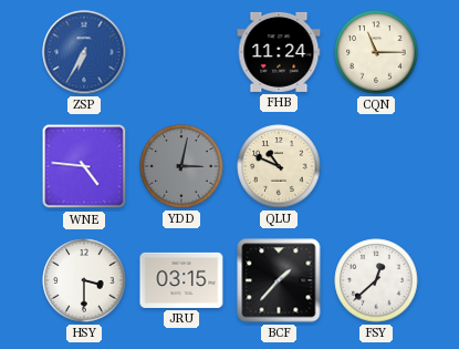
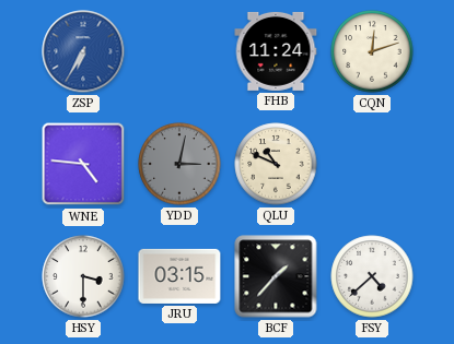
CQN: 11:15 -> 12:12 (372, 51)
FSY: 12:38 -> 4:38 (372, 276)
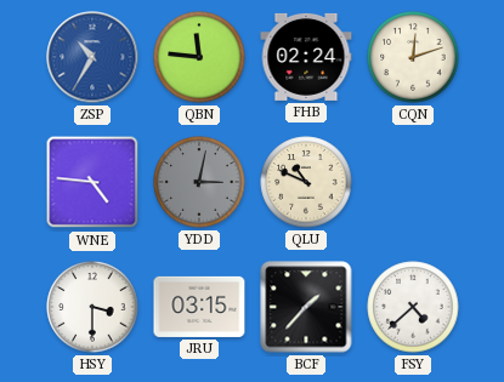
ZSP: 6:35 -> 10:35 (92, 57)
QBN: none -> 11:46 (199, 57)
FHB: 11:24 -> 02:24 (306, 57)
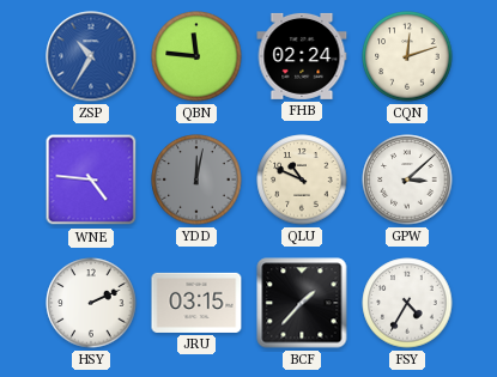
YDD: 3:02 -> 12:02 (196, 180)
GPW: none -> 3:08 (407, 180)
HSY: 3:30 -> 2:11 (91, 303)
FSY: 4:38 -> 4:35 (407, 303)
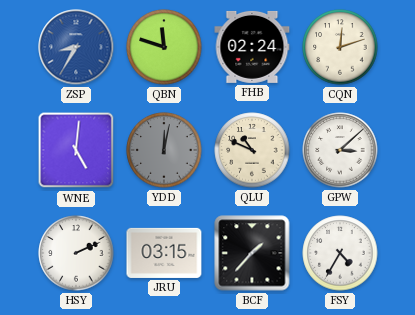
ZSP: 10:35 -> 8:35 (76, 47)
QBN: 11:46 -> 11:48 (164, 47)
WNE: 4:46 -> 5:01 (76, 150)
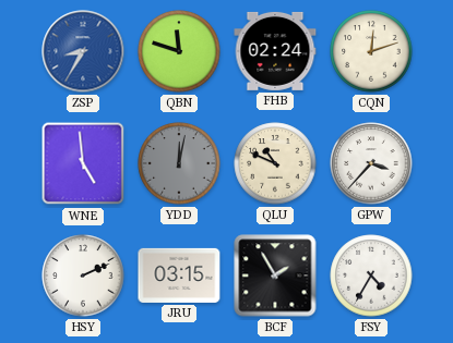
WNE: 5:01 -> 4:59 (83, 163)
GPW: 3:08 -> 3:37 (371, 163)
BCF: 1:37 -> 1:55 (275, 275)
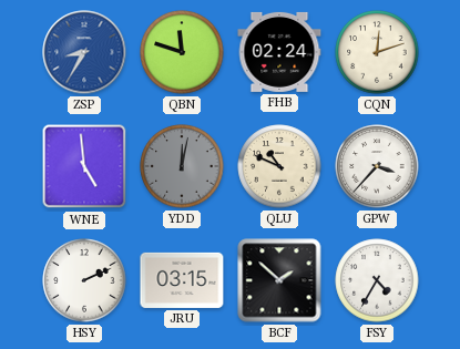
BCF: 1:55 -> 1:52 (279, 280)
